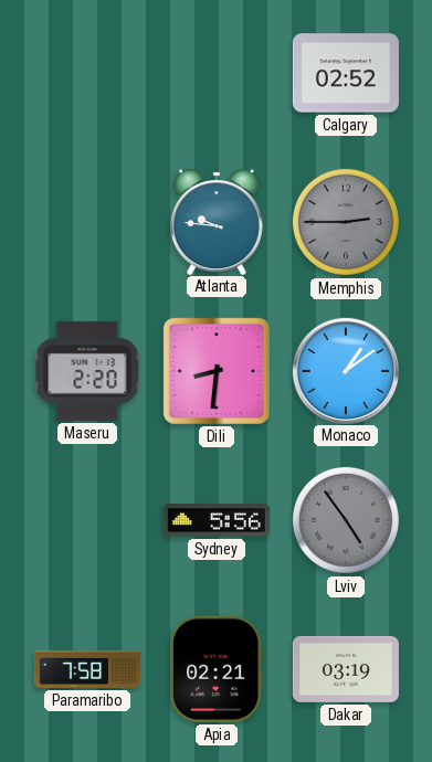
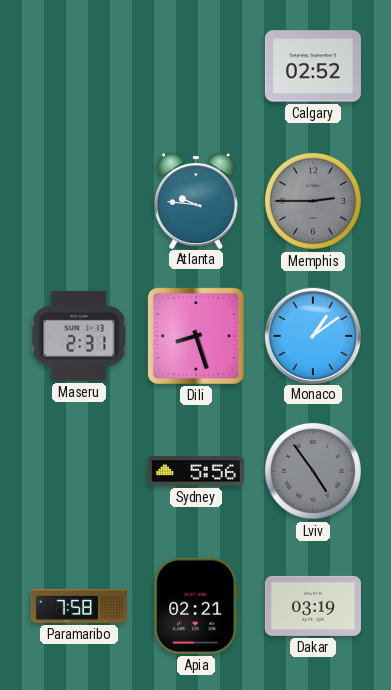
Maseru: 2:20 -> 2:31 (79, 336)
Dili: 8:31 -> 8:27 (196, 336)
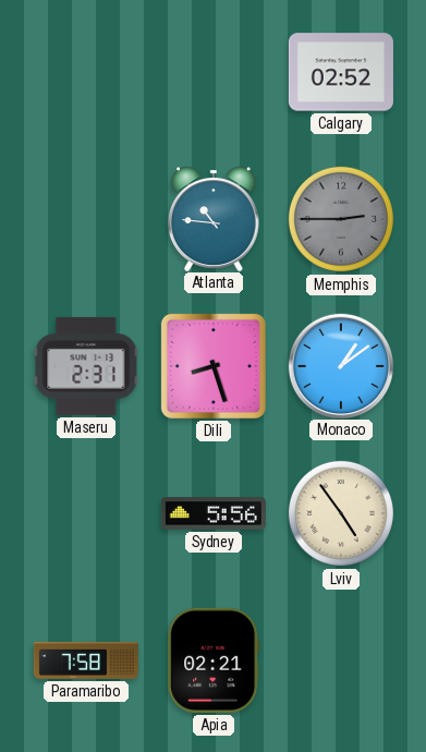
Atlanta: 9:46 -> 10:46 (214, 218)
Lviv dial: grey -> cream (341, 513)
Dakar: 03:19 -> none (313, 606)
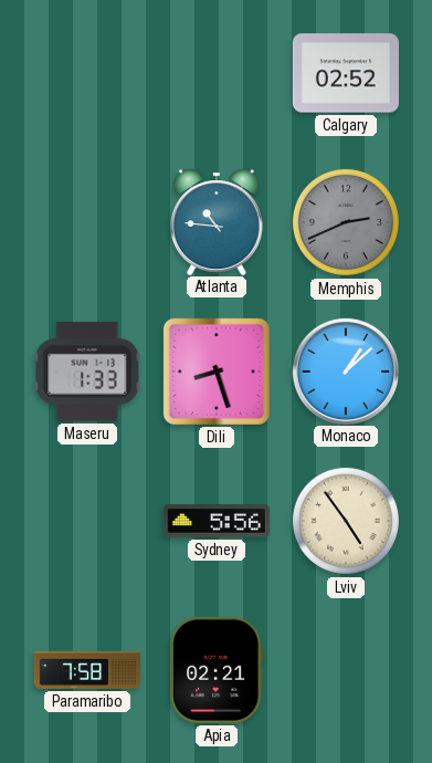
Memphis: 2:45 -> 2:41 (346, 222)
Maseru: 2:31 -> 1:33 (87, 372)
Monaco: 1:09 -> 1:08 (345, 370)
